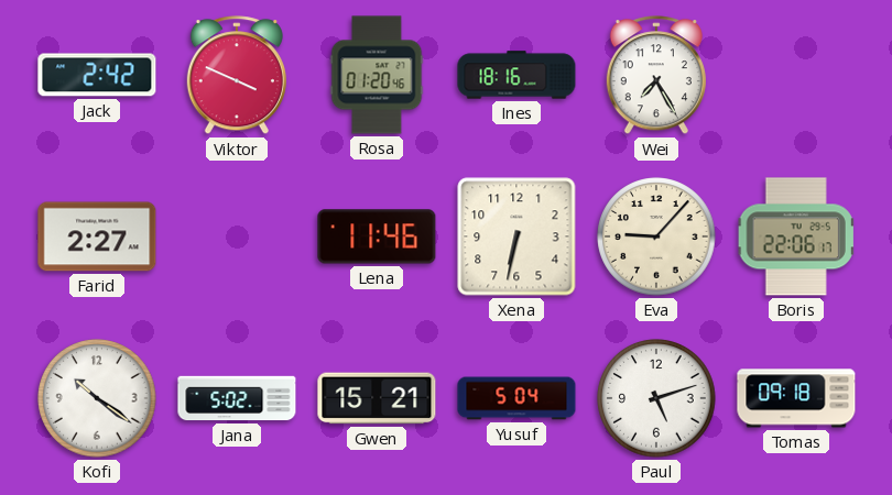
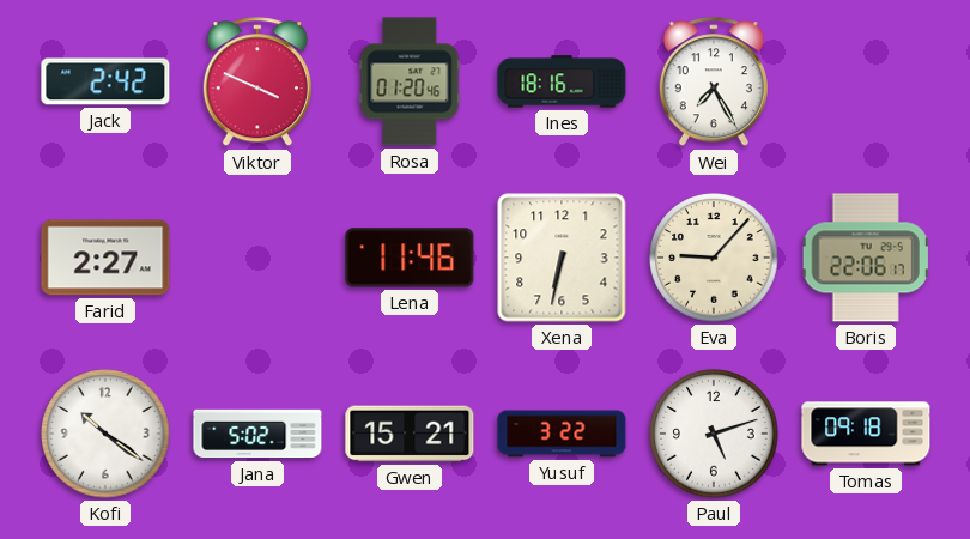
Yusuf: 5:04 -> 3:22 (562, 434)
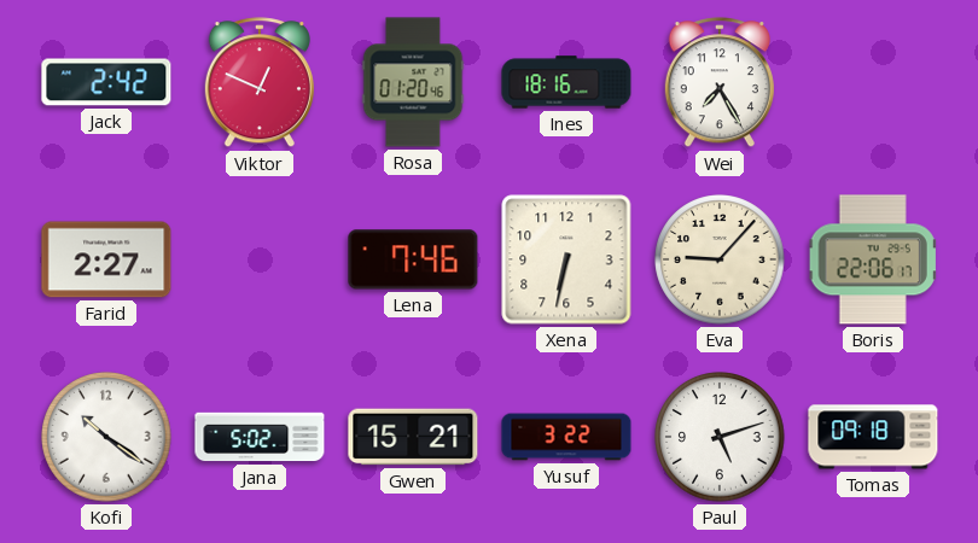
Viktor: 3:49 -> 12:49 (260, 83)
Lena: 11:46 -> 7:46 (413, 259)
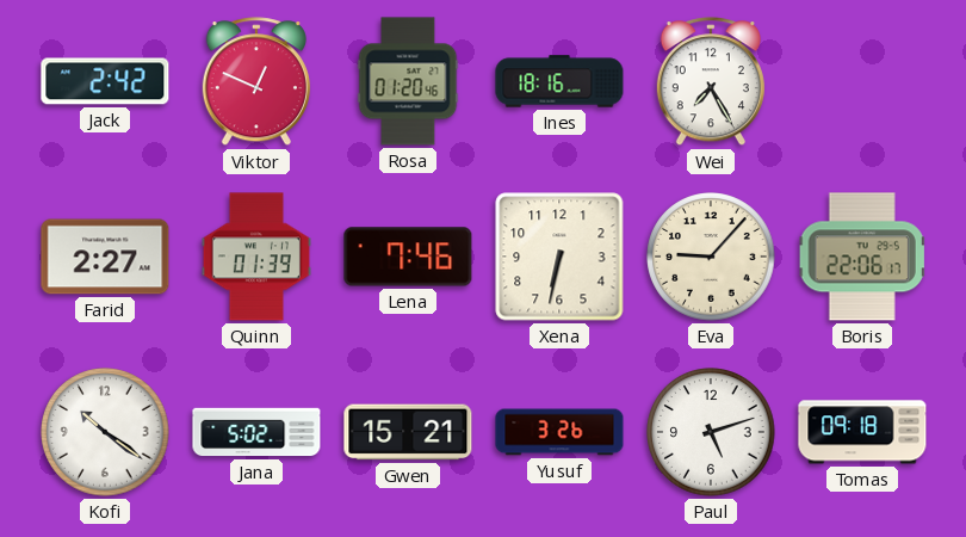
Quinn: none -> 01:39 (256, 257)
Yusuf: 3:22 -> 3:26 (559, 432)
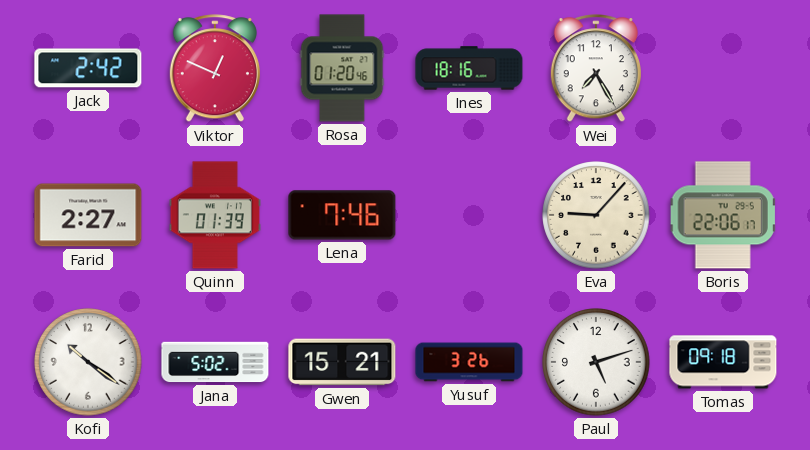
Xena: 6:32 -> none (559, 257)
